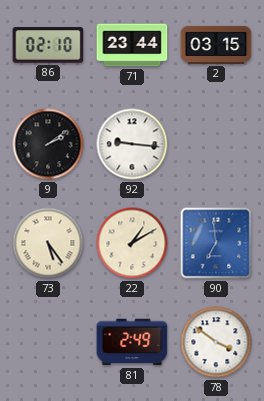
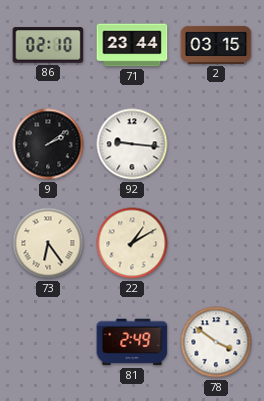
73: 5:24 -> 6:24 (48, 243)
90: 6:59 -> none (216, 243)
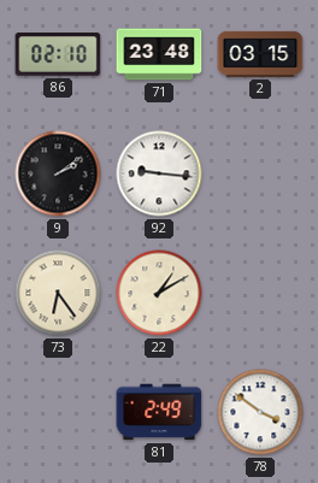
71: 23:44 -> 23:48 (159, 54)
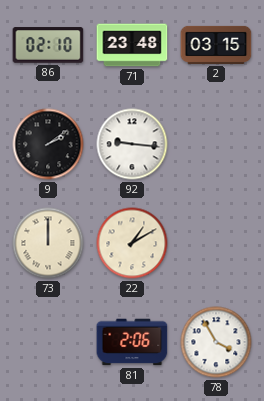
73: 6:24 -> 12:00 (48, 243)
81: 2:49 -> 2:06 (132, 342)
78: 3:51 -> 3:55 (216, 342)
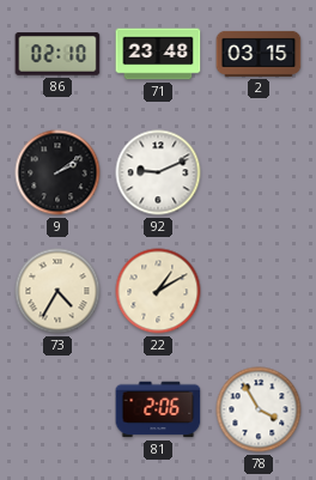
92: 9:16 -> 9:11 (158, 172)
73: 12:00 -> 4:35 (57, 291)
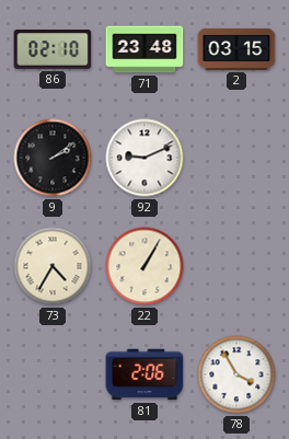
22: 1:10 -> 1:05 (144, 266)
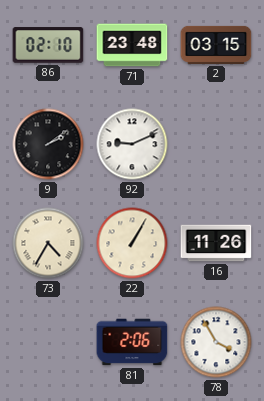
16: none -> 11:26 (216, 243)
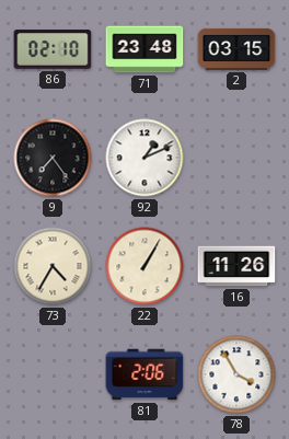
9: 2:09 -> 7:24 (53, 158)
92: 9:11 -> 1:11 (144, 158)
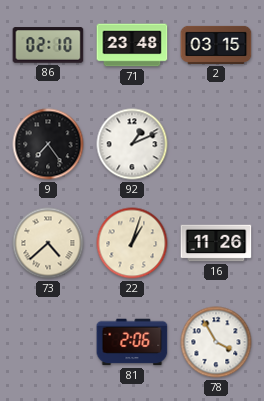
73: 4:35 -> 4:38 (48, 243)
22: 1:05 -> 1:03 (132, 243)
